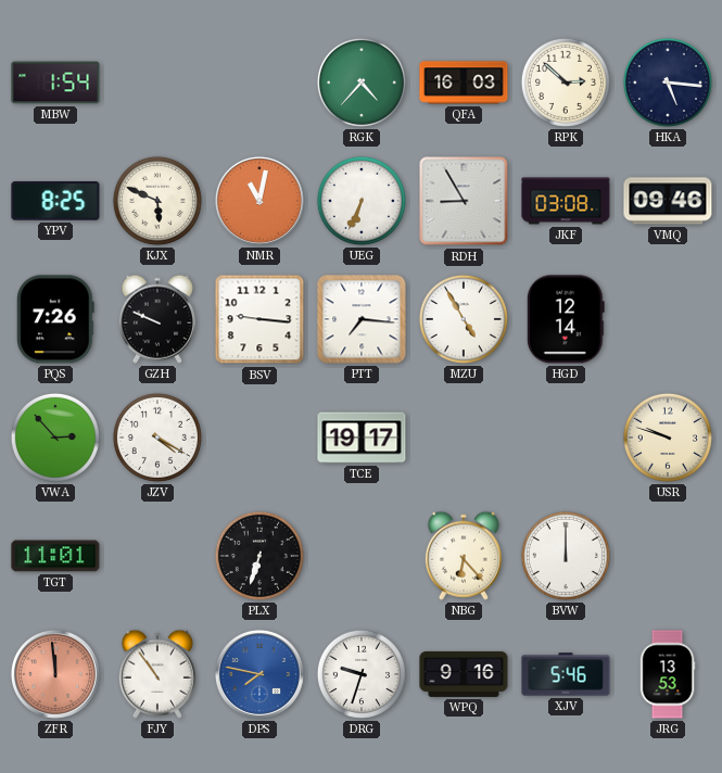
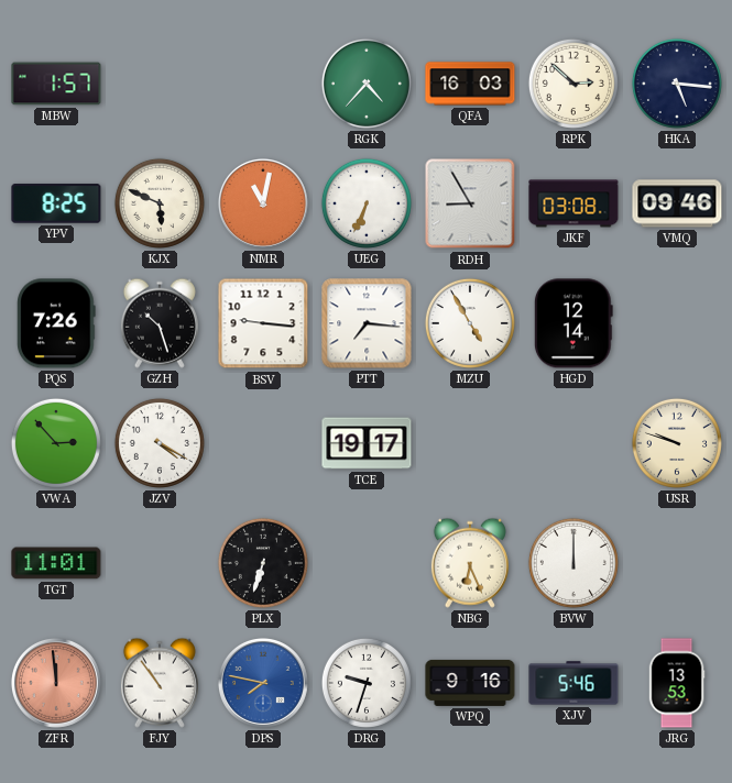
MBW: 1:54 -> 1:57 (56, 84)
GZH: 9:49 -> 10:27 (160, 323)
NBG: 6:23 -> 6:26 (470, 563)
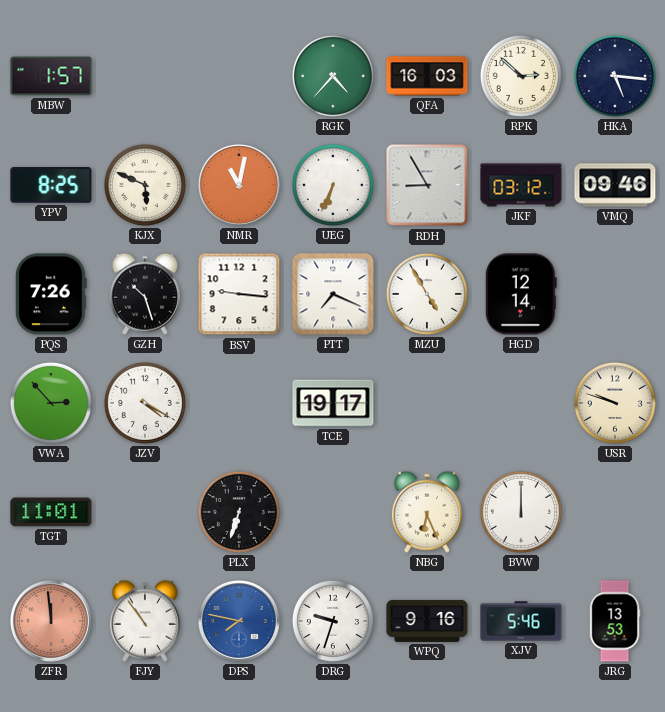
JKF: 03:08 -> 03:12 (521, 185)
PTT: 7:16 -> 7:19 (333, 294)
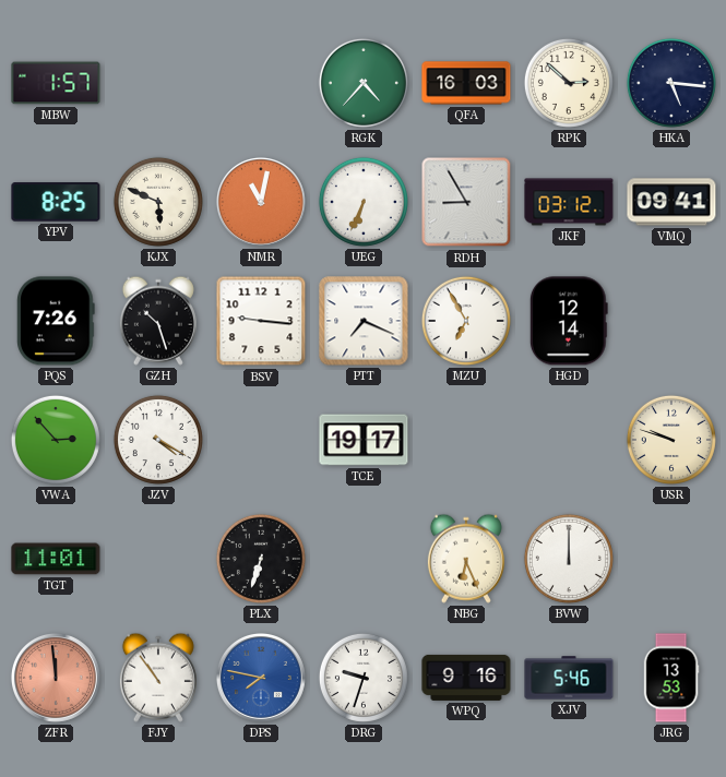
VMQ: 09:46 -> 09:41 (671, 202)
MZU: 4:55 -> 6:55 (466, 321)
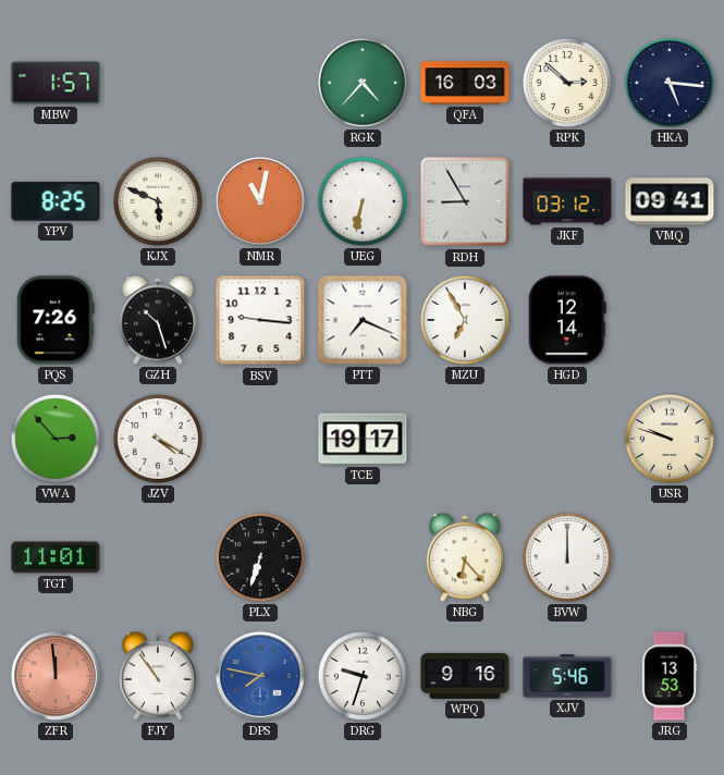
UEG: 6:34 -> 6:32 (363, 201)
NBG: 6:26 -> 6:23 (465, 557)
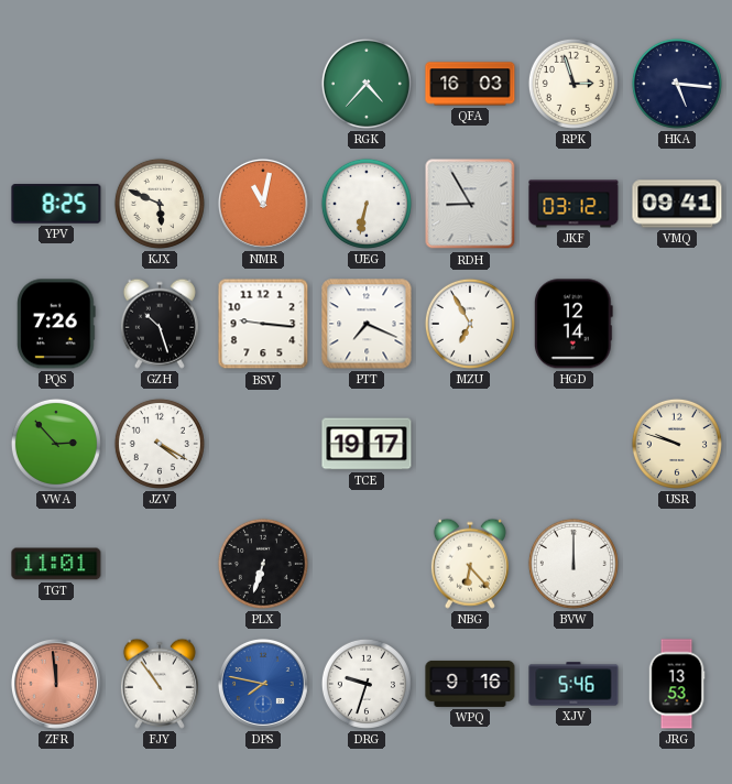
MBW: 1:57 -> none (56, 83)
RPK: 2:52 -> 2:57 (573, 84)
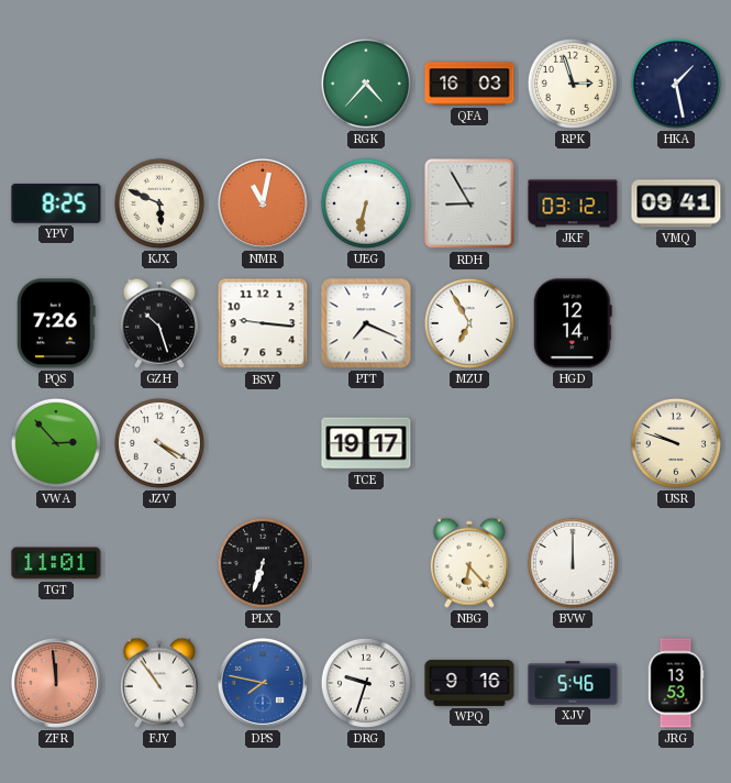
HKA: 5:16 -> 1:28 (676, 84)
